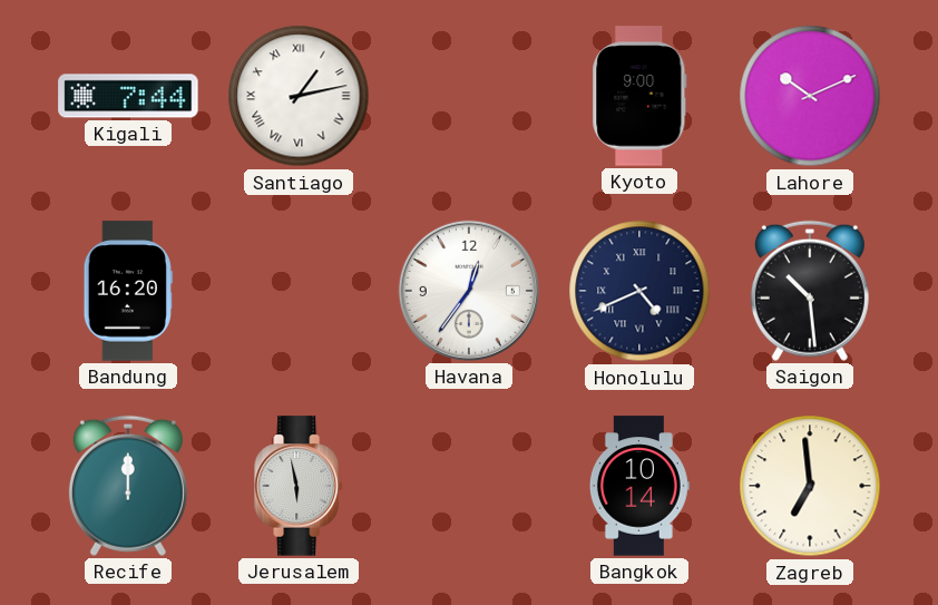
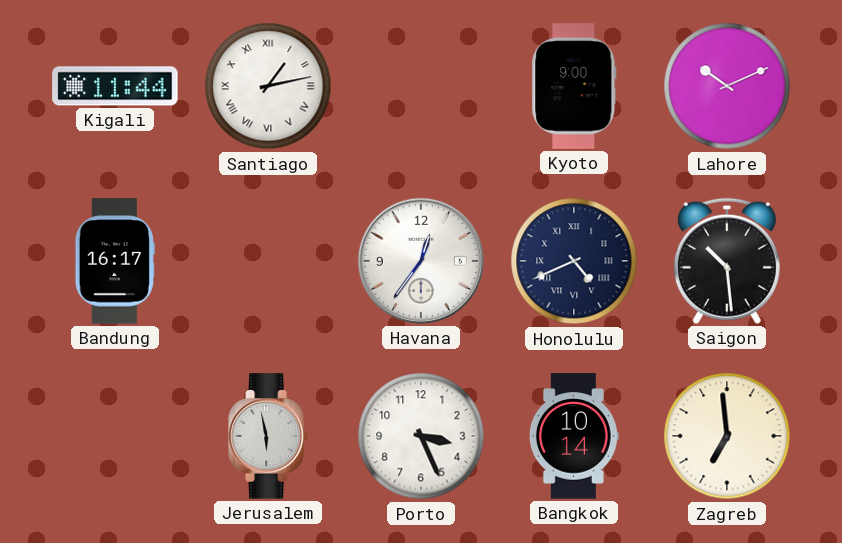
Kigali: 7:44 -> 11:44 (115, 86)
Bandung: 16:20 -> 16:17 (115, 261)
Recife: 12:00 -> none (128, 486)
Porto: none -> 3:26 (421, 436)
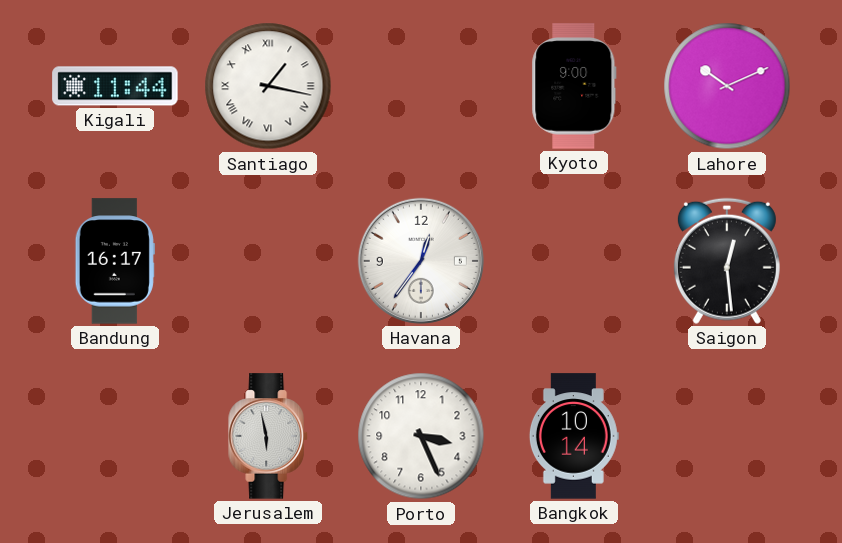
Santiago: 1:13 -> 1:17 (268, 86)
Honolulu: 4:41 -> none (574, 261)
Saigon: 10:29 -> 12:29 (727, 261)
Zagreb: 6:59 -> none (727, 436)
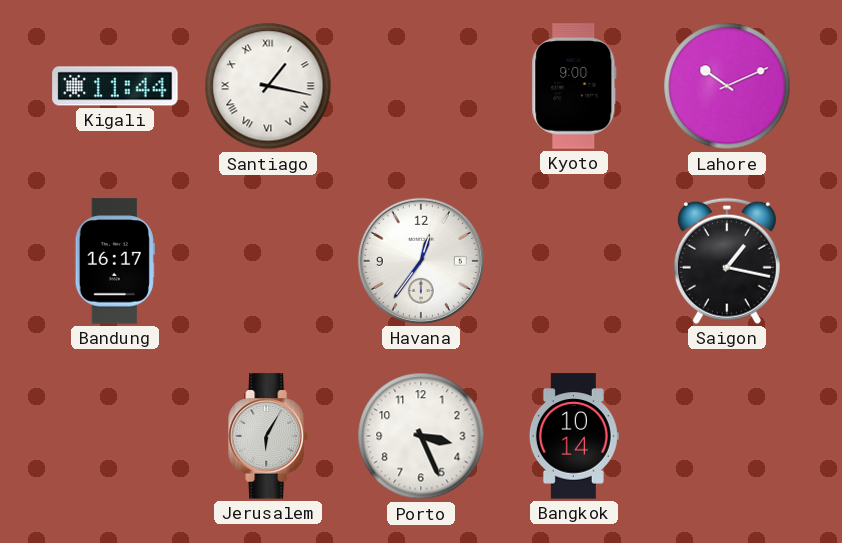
Saigon: 12:29 -> 1:17 (727, 261)
Jerusalem: 5:58 -> 6:05 (268, 436)
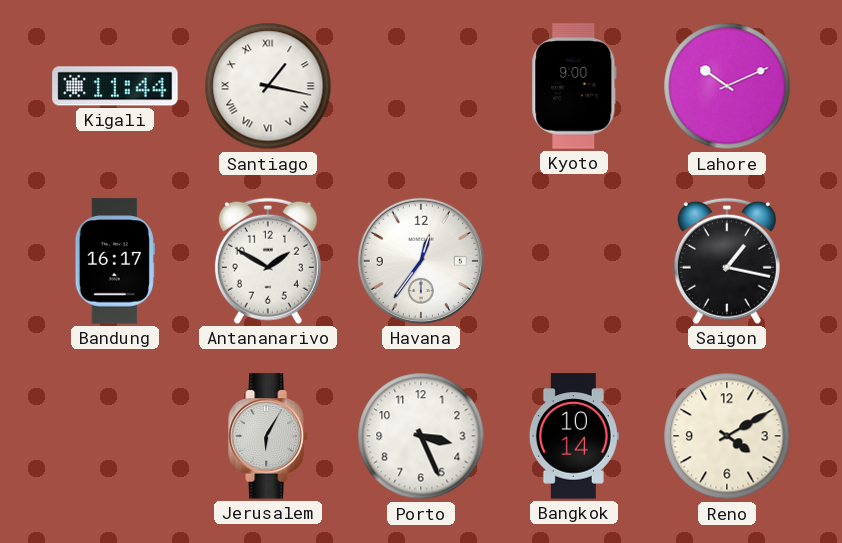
Antananarivo: none -> 1:50 (268, 261)
Reno: none -> 4:10 (727, 436)
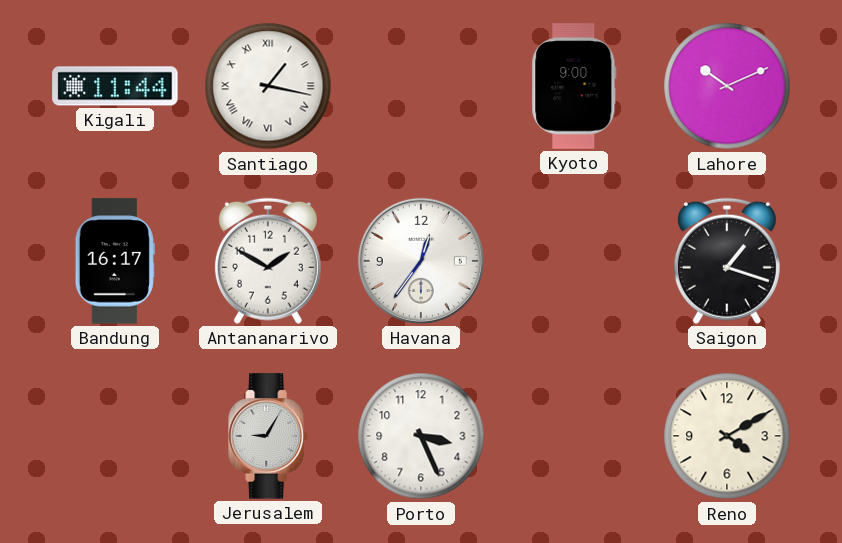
Saigon: 1:17 -> 1:18 (727, 261)
Jerusalem: 6:05 -> 9:05 (268, 436)
Bangkok: 10:14 -> none (574, 436)
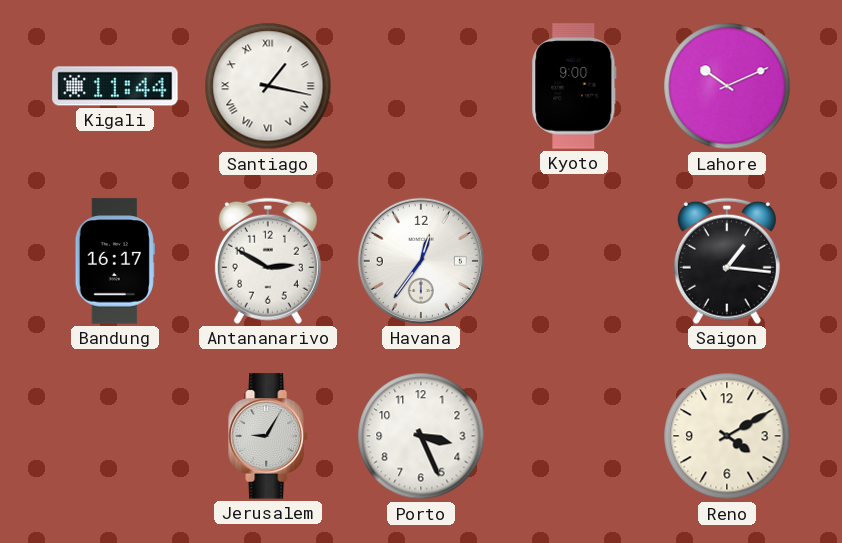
Antananarivo: 1:50 -> 2:50 (268, 261)
Saigon: 1:18 -> 1:16 (727, 261)
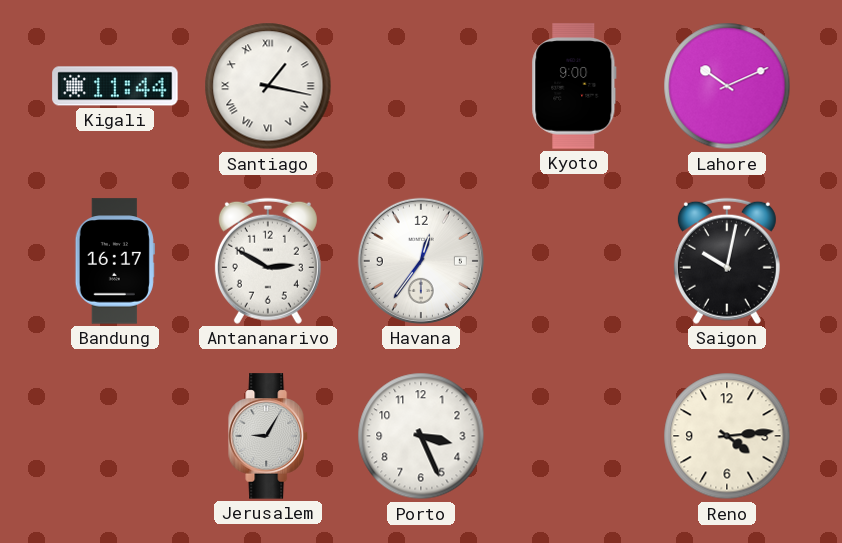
Saigon: 1:16 -> 10:02 (727, 261)
Reno: 4:10 -> 4:14 (727, 436)
